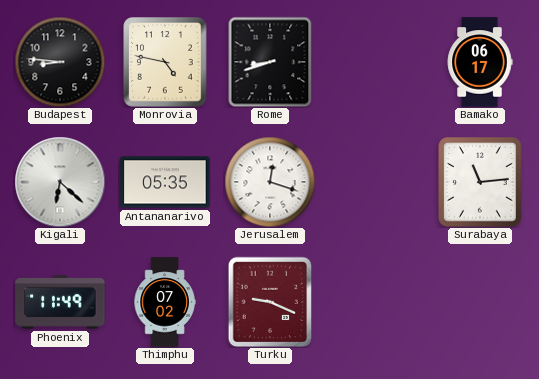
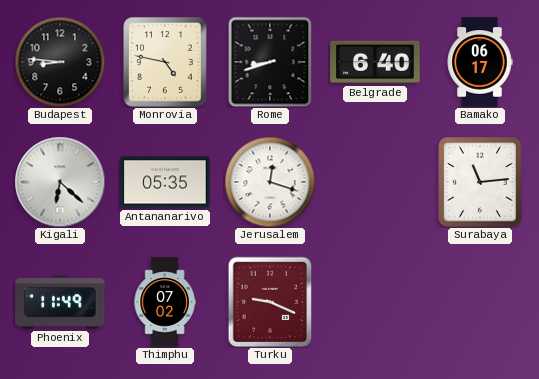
Belgrade: none -> 6:40 (375, 62)
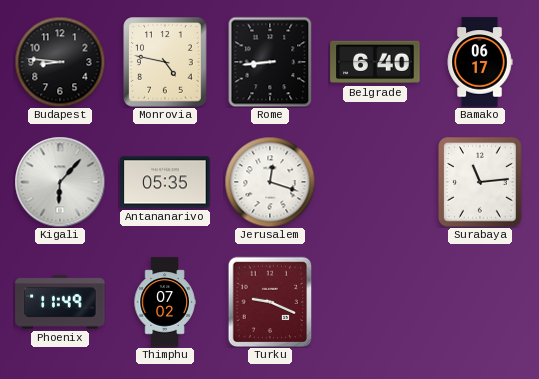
Rome: 8:42 -> 8:44 (270, 62)
Kigali: 6:22 -> 6:07 (60, 182)
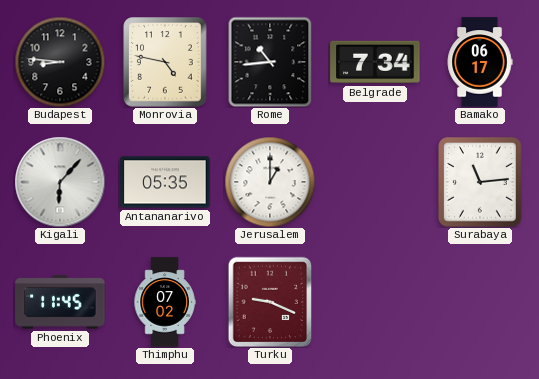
Rome: 8:44 -> 10:44 (270, 62)
Belgrade: 6:40 -> 7:34 (375, 62)
Jerusalem: 12:18 -> 1:00 (270, 182)
Phoenix: 11:49 -> 11:45 (60, 302)
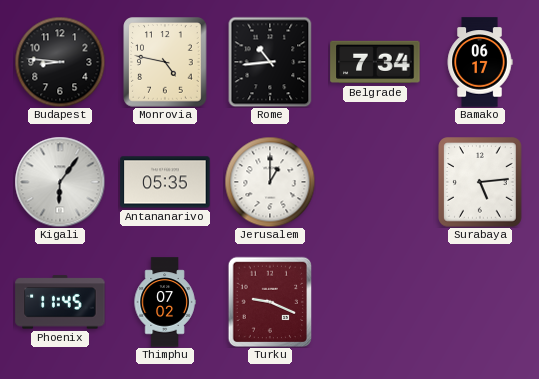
Kigali: 6:07 -> 6:06 (60, 182)
Surabaya: 11:14 -> 5:14 (480, 182)
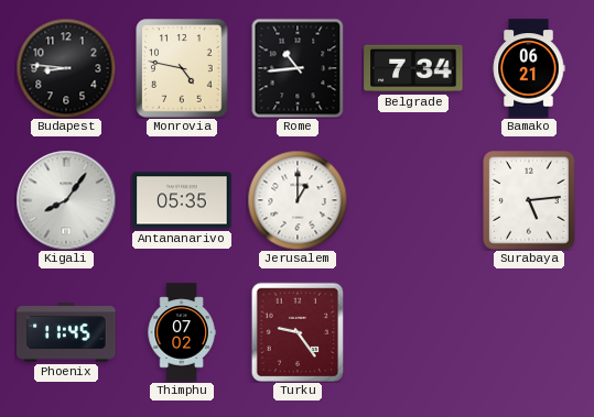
Bamako: 06:17 -> 06:21 (529, 68)
Kigali: 6:06 -> 8:06 (66, 200)
Turku: 9:19 -> 9:24 (298, 332)
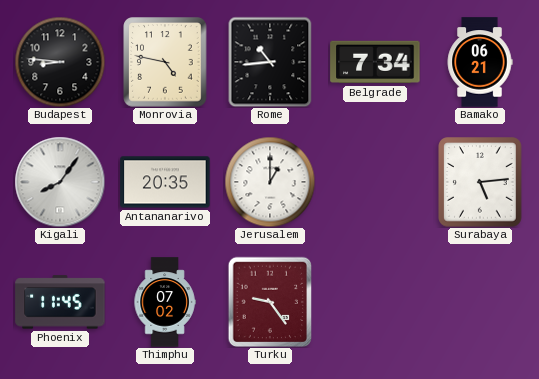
Antananarivo: 05:35 -> 20:35 (165, 182)
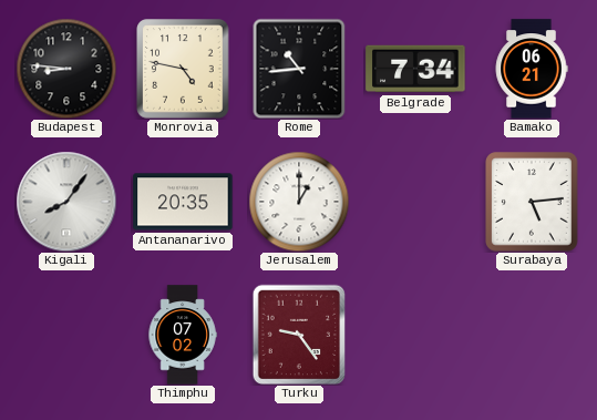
Phoenix: 11:45 -> none (60, 302)
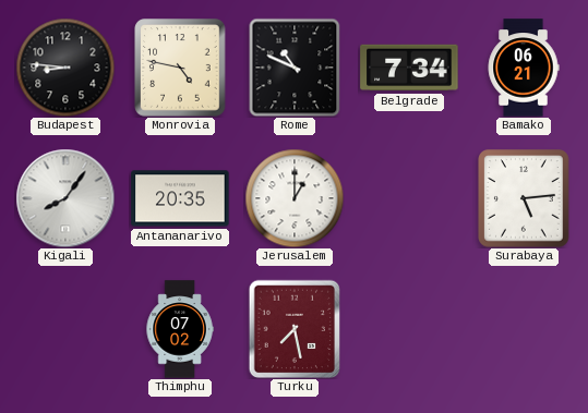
Rome: 10:44 -> 10:49 (295, 68)
Turku: 9:24 -> 7:28 (295, 329)
